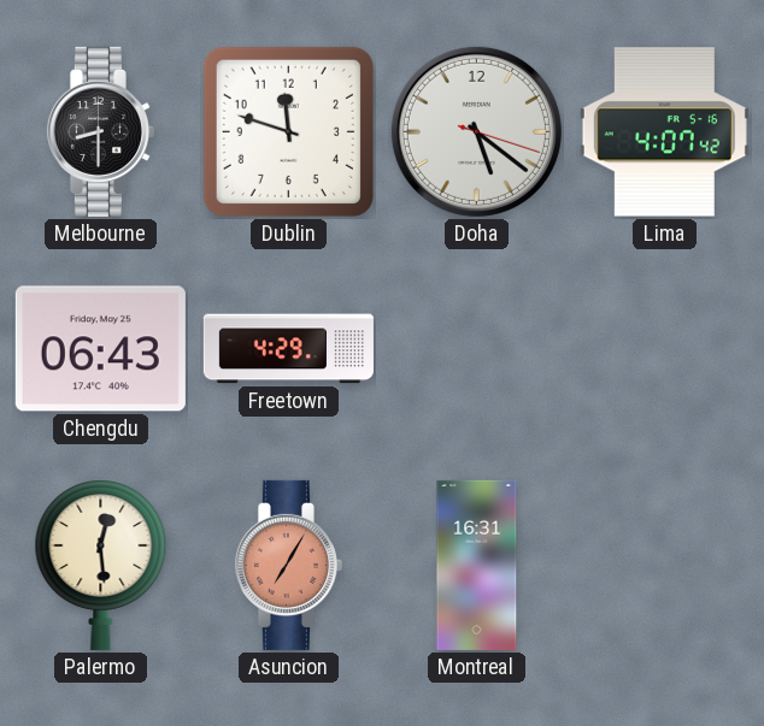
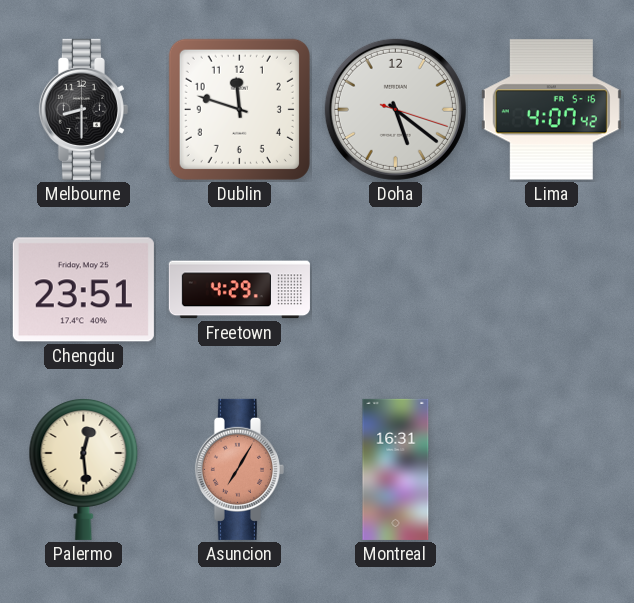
Chengdu: 06:43 -> 23:51 (83, 290)
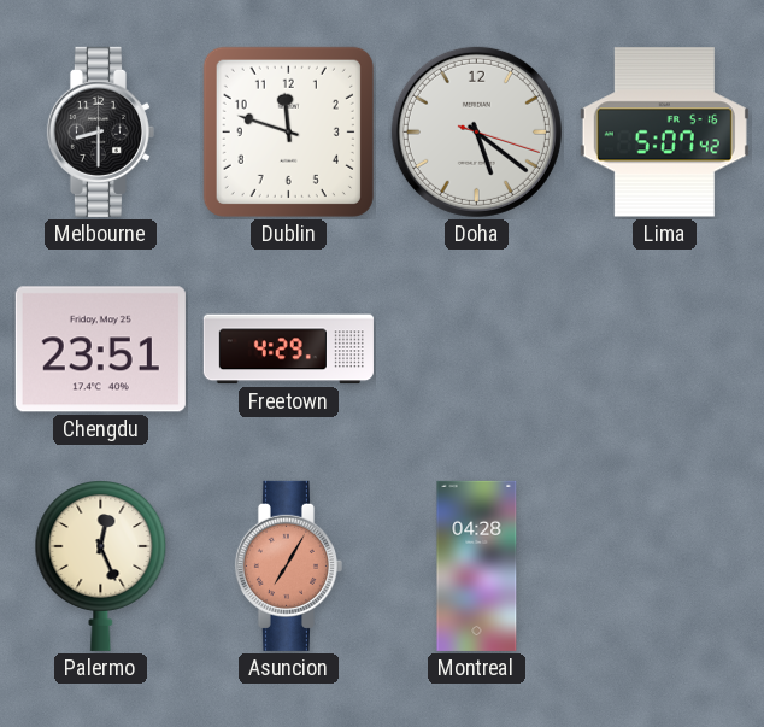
Lima: 4:07 -> 5:07 (664, 133)
Palermo: 12:29 -> 12:26 (101, 567)
Montreal: 16:31 -> 04:28 (477, 565)
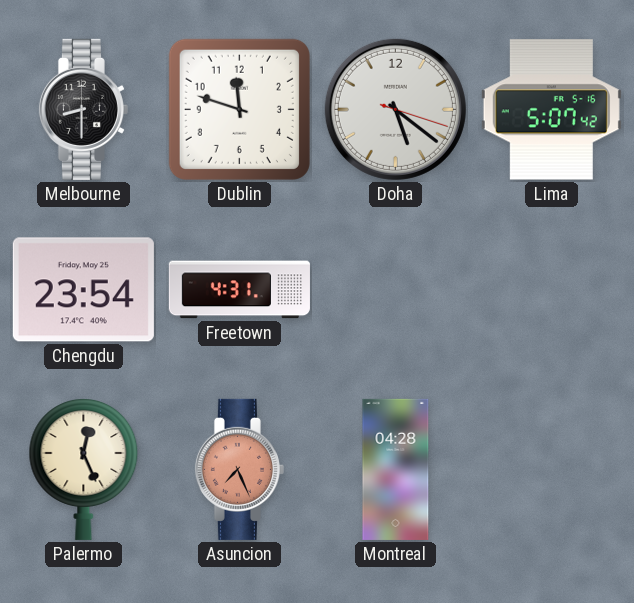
Chengdu: 23:51 -> 23:54 (83, 290)
Freetown: 4:29 -> 4:31 (239, 290)
Asuncion: 7:05 -> 7:26 (239, 469)
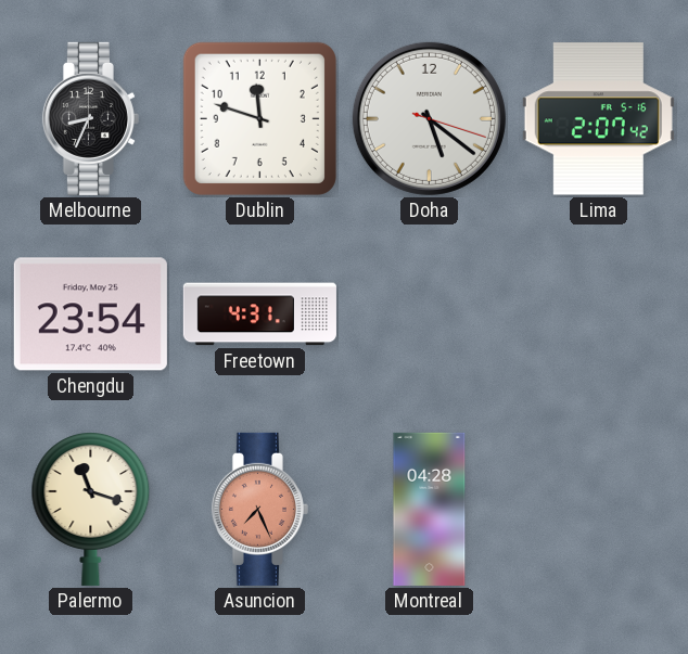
Melbourne: 8:30 -> 8:34 (90, 118)
Lima: 5:07 -> 2:07 (598, 119)
Palermo: 12:26 -> 11:18 (91, 510)
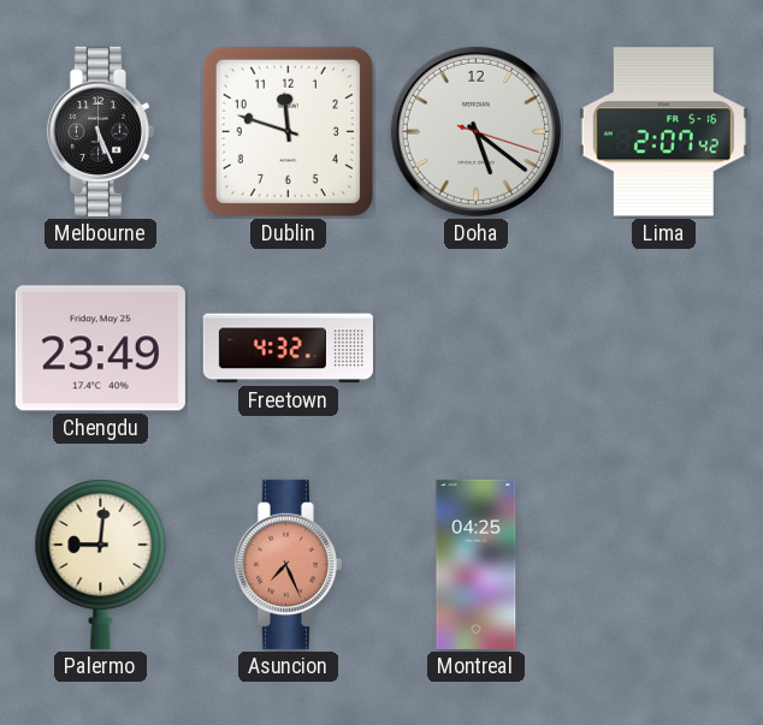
Melbourne: 8:34 -> 5:26 (100, 131)
Chengdu: 23:54 -> 23:49 (100, 349)
Freetown: 4:31 -> 4:32 (288, 349)
Palermo: 11:18 -> 9:01 (101, 565)
Montreal: 04:28 -> 04:25 (477, 564)
